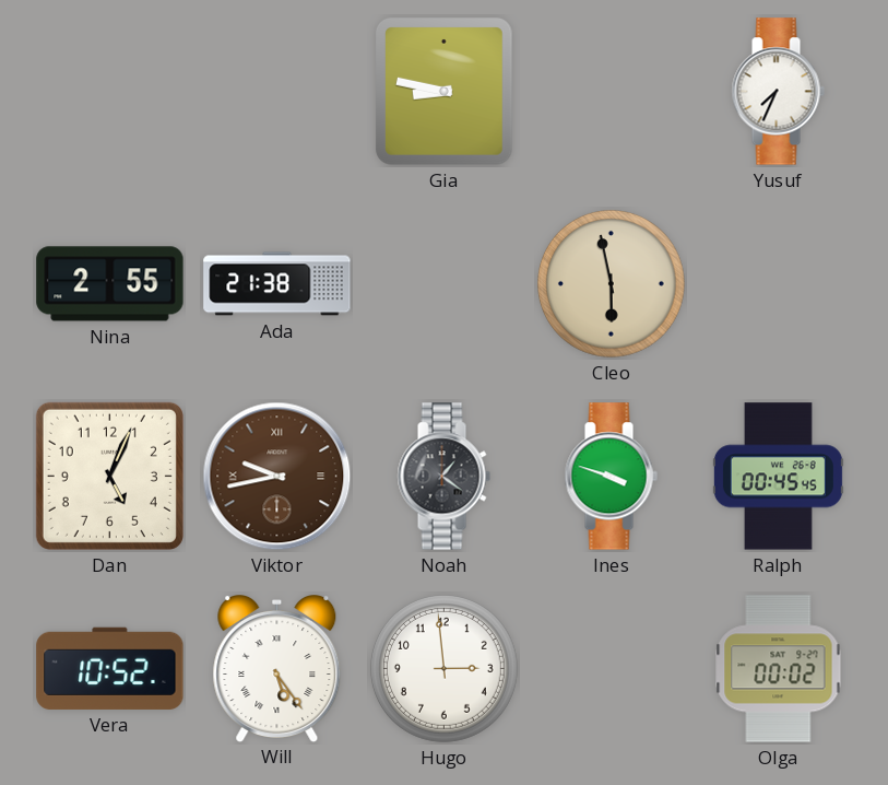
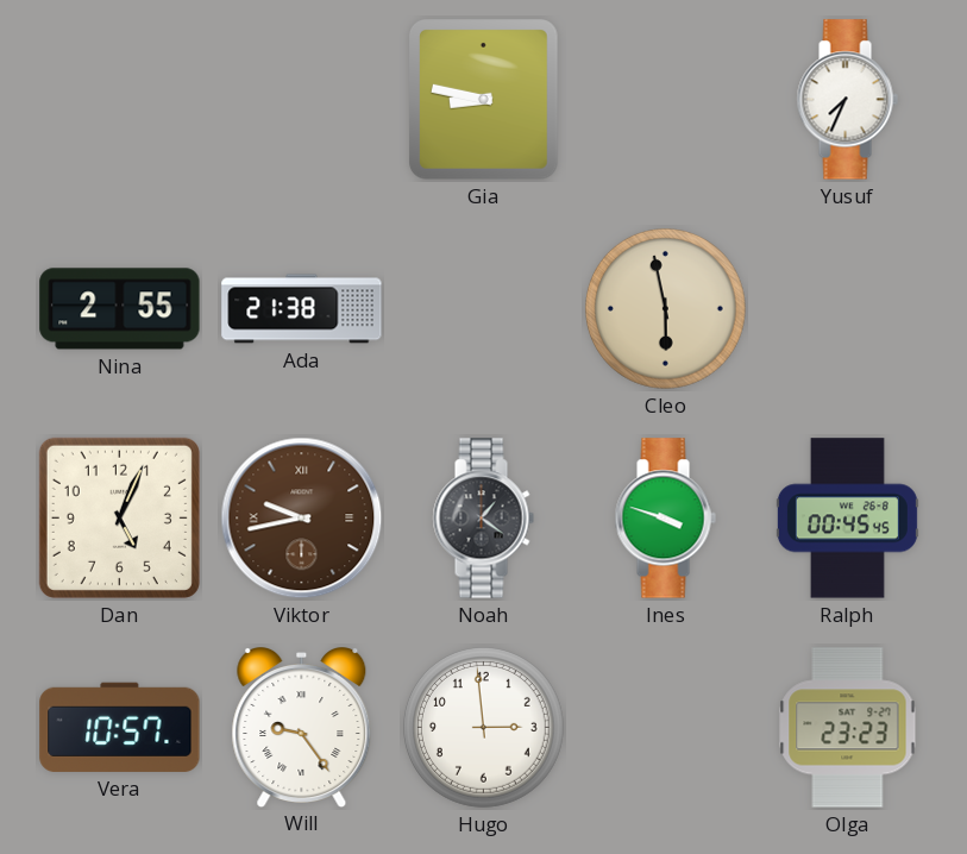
Vera: 10:52 -> 10:57 (120, 727)
Will: 5:24 -> 9:24 (302, 728)
Olga: 00:02 -> 23:23 (848, 728)
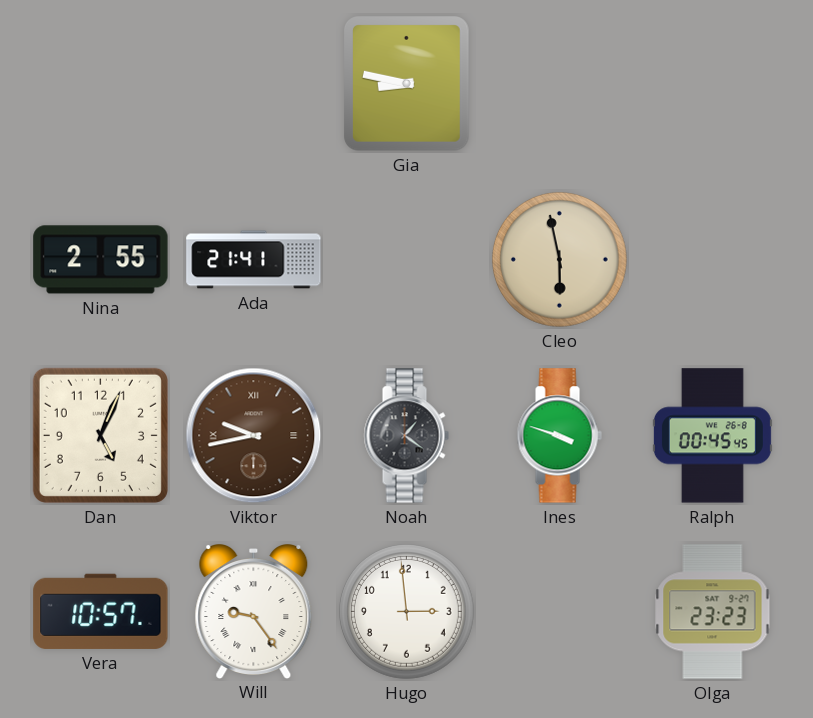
Yusuf: 7:34 -> none (847, 100)
Ada: 21:38 -> 21:41 (254, 260)
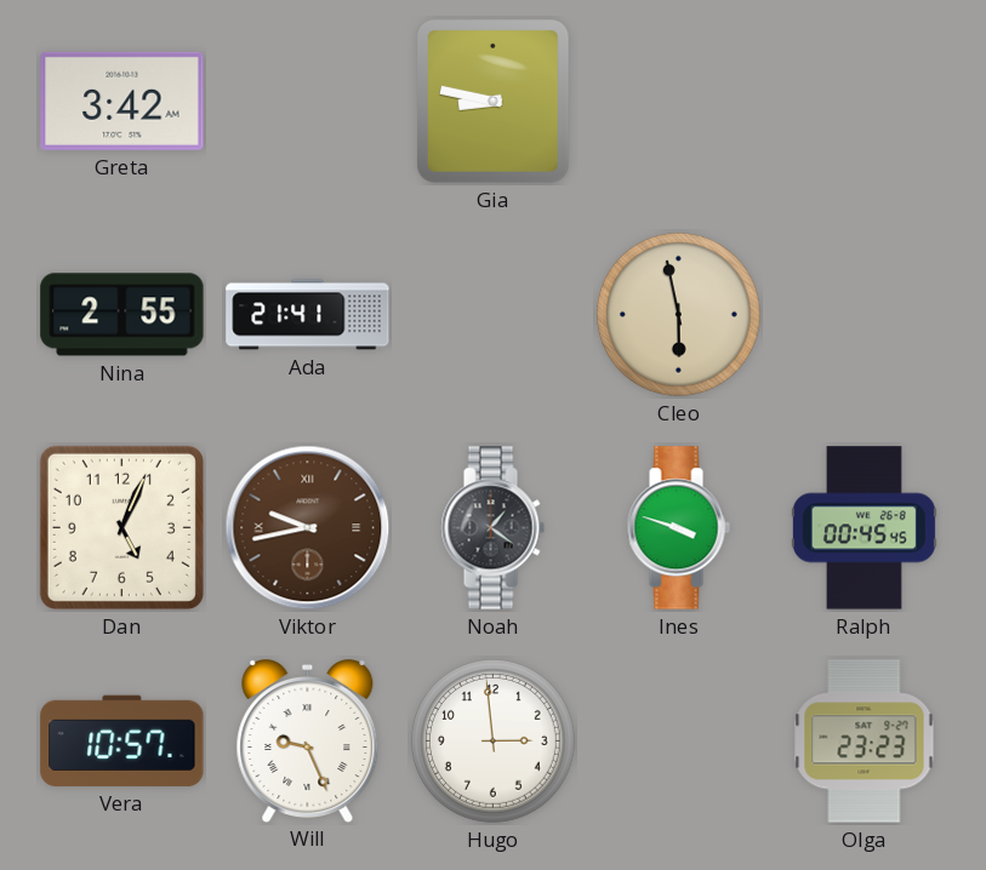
Greta: none -> 3:42 (122, 101)
Will: 9:24 -> 9:26 (308, 742)
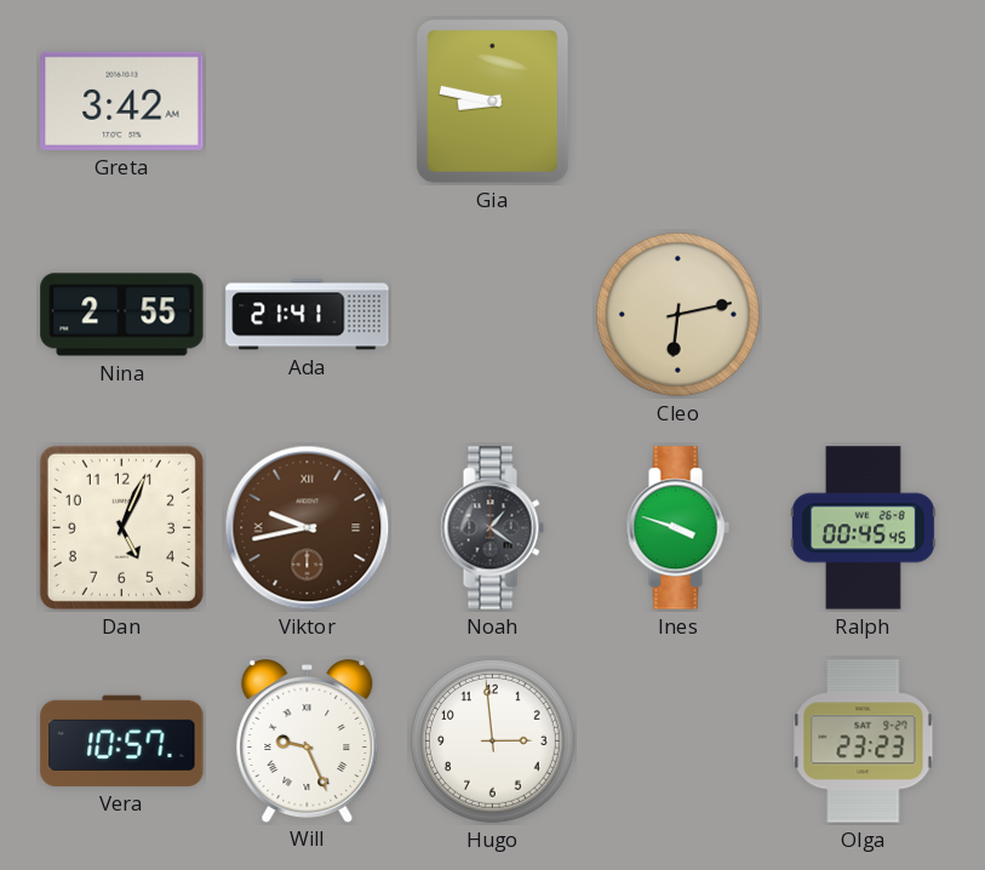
Cleo: 5:58 -> 6:13 (677, 314)
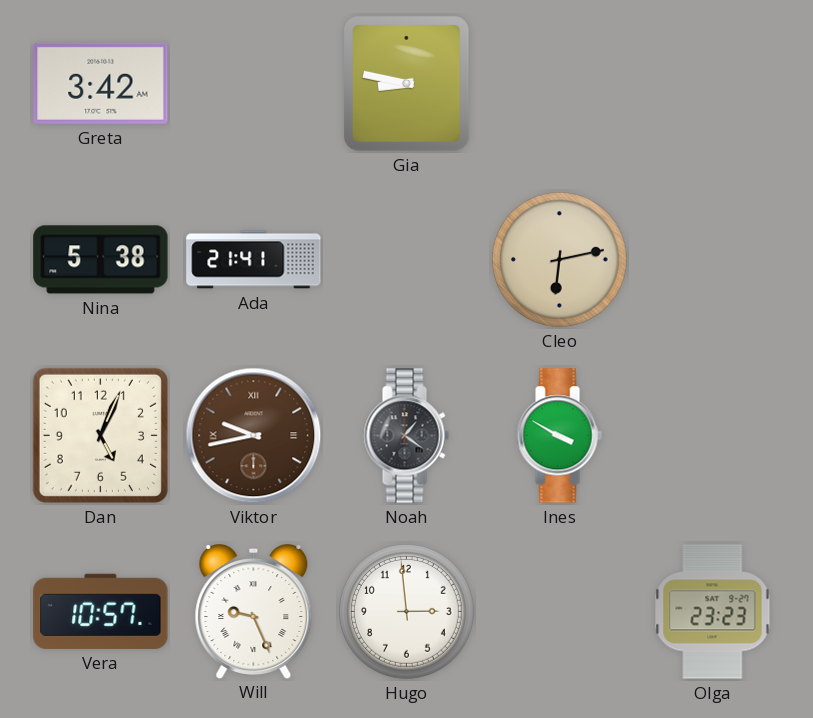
Nina: 2:55 -> 5:38 (101, 260)
Ines: 3:48 -> 3:50 (559, 436)
Ralph: 00:45 -> none (863, 528)
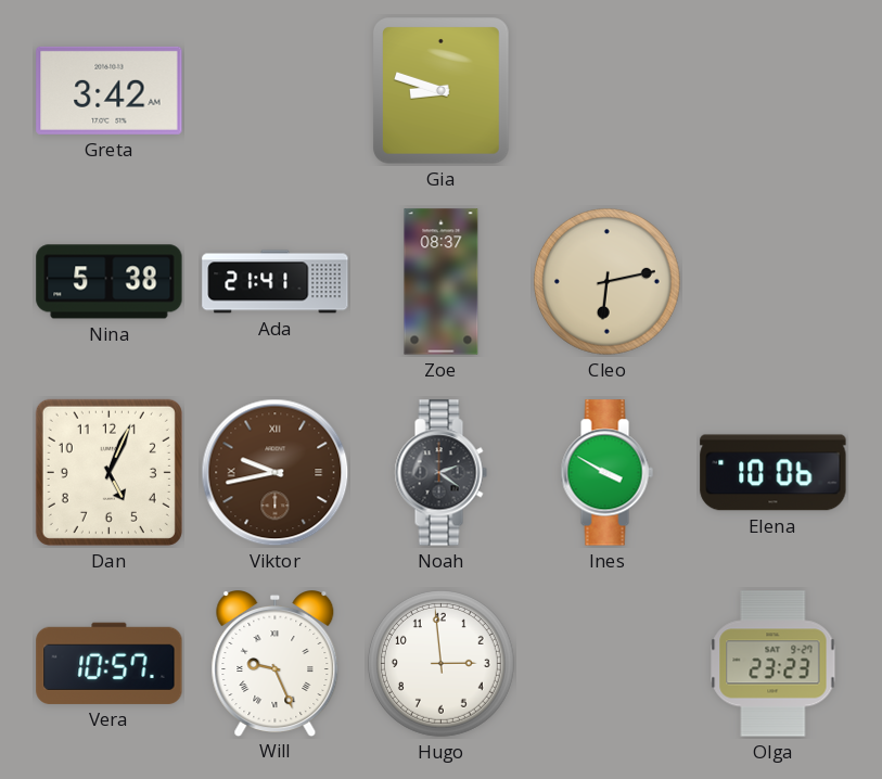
Gia: 8:47 -> 8:48 (442, 91)
Zoe: none -> 08:37 (442, 282)
Noah: 1:21 -> 2:21 (440, 473)
Elena: none -> 10:06 (774, 473)
